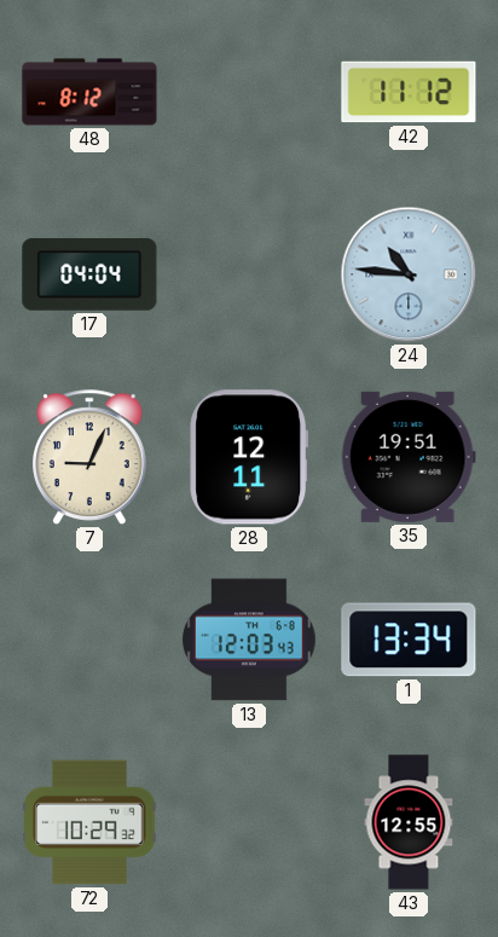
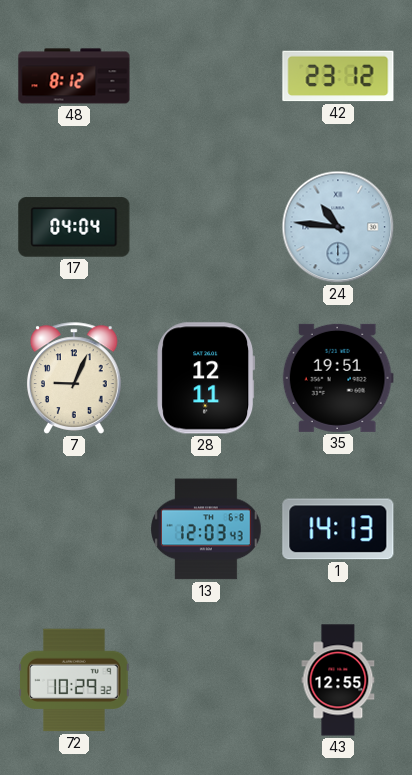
42: 11:12 -> 23:12 (338, 76)
1: 13:34 -> 14:13 (338, 529)
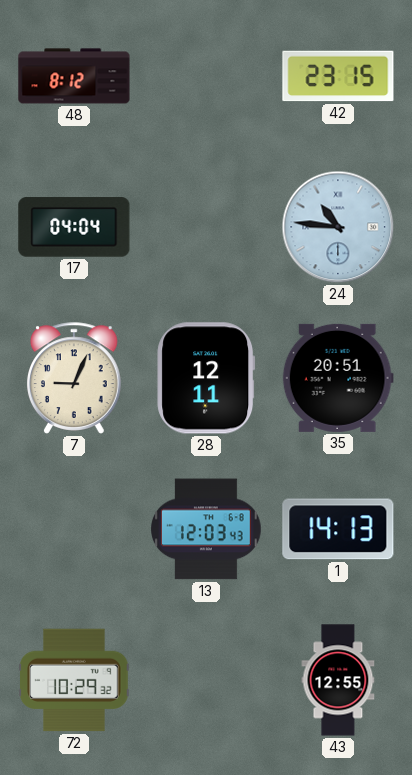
42: 23:12 -> 23:15 (338, 76)
35: 19:51 -> 20:51 (338, 378)
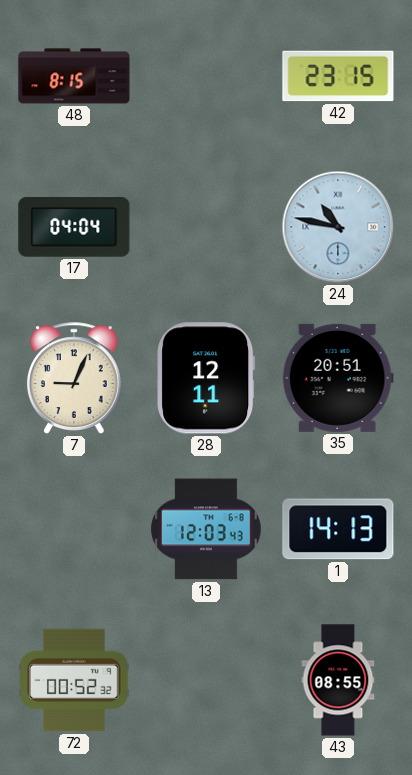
48: 8:12 -> 8:15 (74, 76)
24: 10:46 -> 10:47 (338, 227)
72: 10:29 -> 00:52 (74, 680)
43: 12:55 -> 08:55 (338, 680)
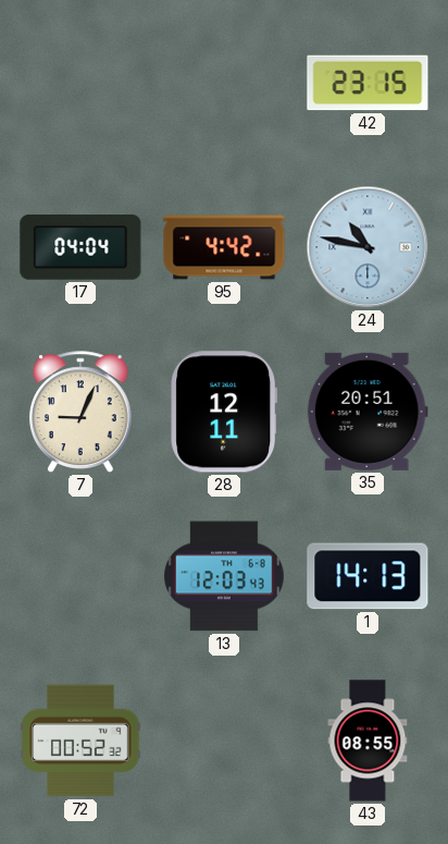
48: 8:15 -> none (74, 76)
95: none -> 4:42 (224, 247)
